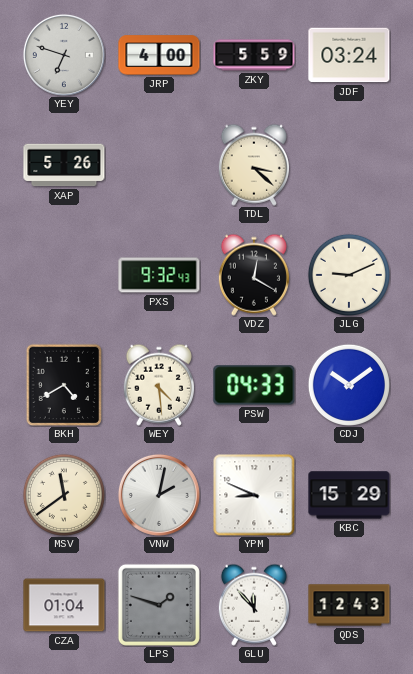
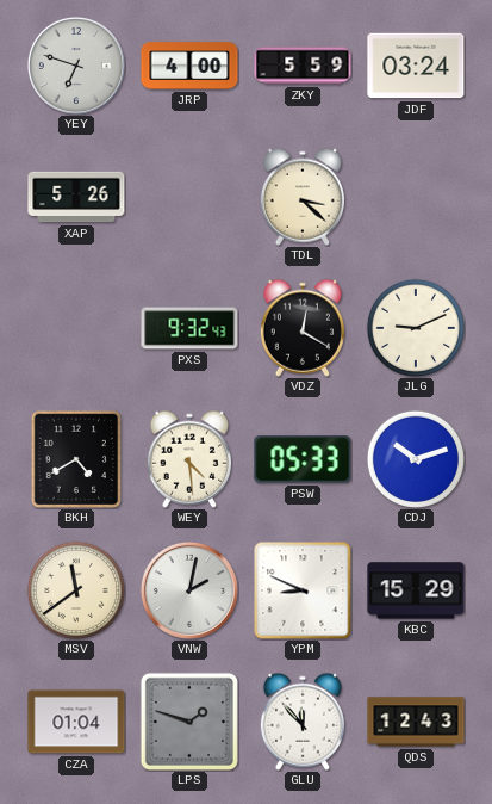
PSW: 04:33 -> 05:33 (303, 459)
CDJ: 10:09 -> 10:12 (416, 459)
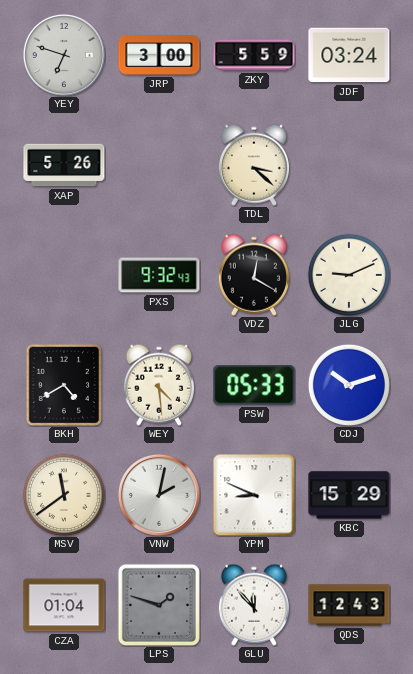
JRP: 4:00 -> 3:00 (159, 55)
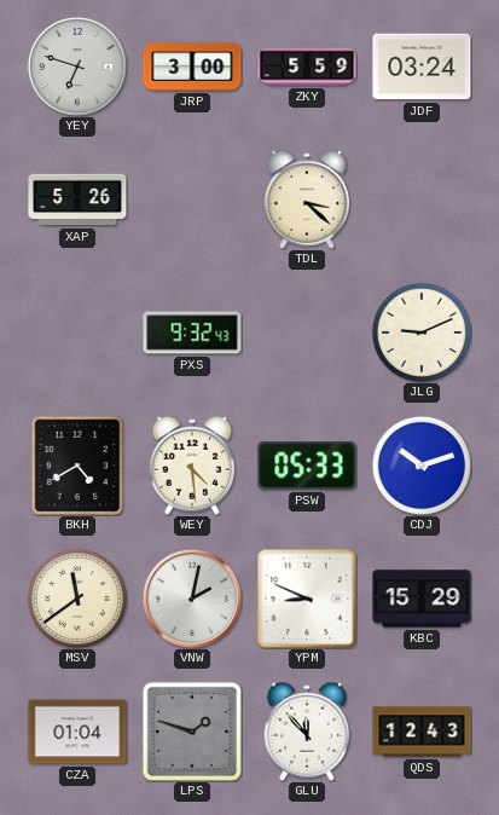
VDZ: 12:20 -> none (254, 275)
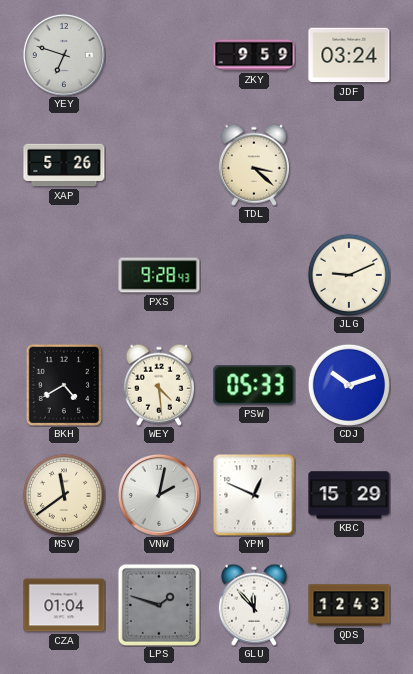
JRP: 3:00 -> none (192, 67)
ZKY: 5:59 -> 9:59 (254, 55)
PXS: 9:32 -> 9:28 (159, 275)
YPM: 8:49 -> 12:49 (254, 495)
